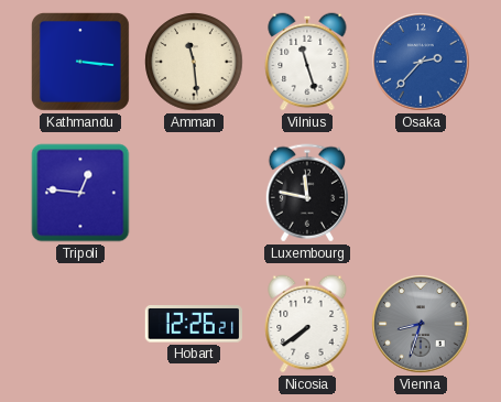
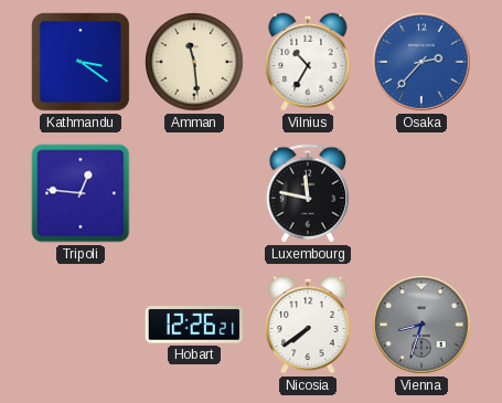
Kathmandu: 3:16 -> 3:21 (81, 62)
Vilnius: 11:27 -> 10:35 (308, 62)
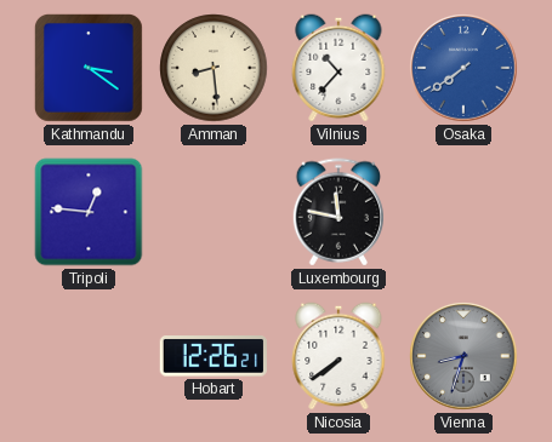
Amman: 11:29 -> 8:29 (214, 68)
Vilnius: 10:35 -> 10:37 (338, 68)
Osaka: 2:37 -> 7:39 (463, 68)
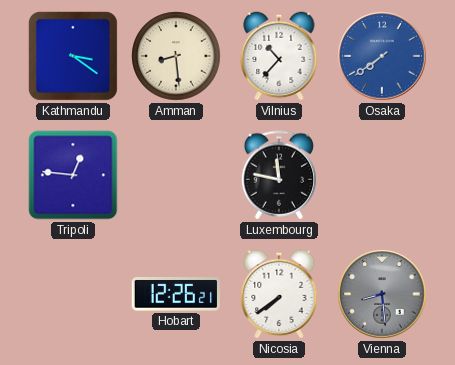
Vienna: 8:33 -> 8:29 (382, 294)
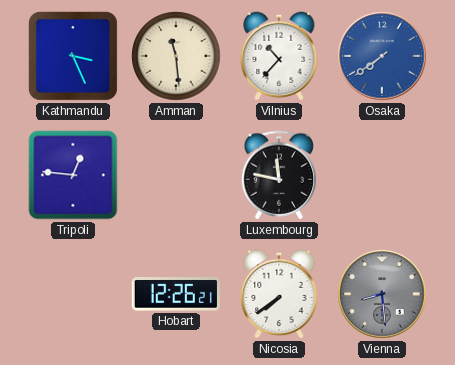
Kathmandu: 3:21 -> 3:26 (73, 56)
Amman: 8:29 -> 11:29 (176, 56)
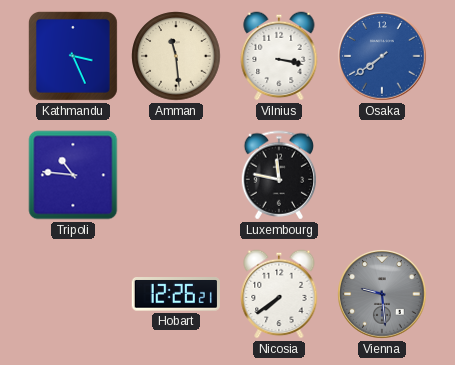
Vilnius: 10:37 -> 3:17 (279, 56)
Tripoli: 12:46 -> 10:46 (73, 175)
Vienna: 8:29 -> 9:29 (382, 294)
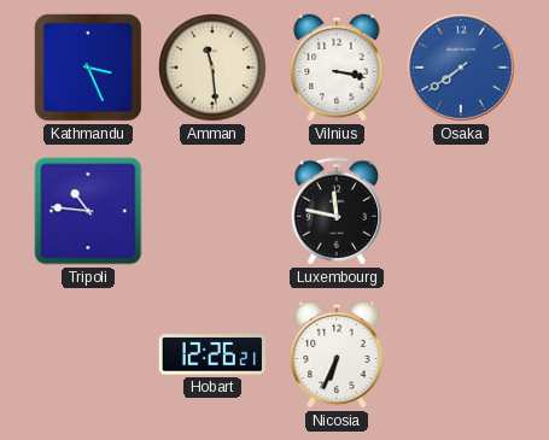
Nicosia: 7:39 -> 6:34 (337, 354)
Vienna: 9:29 -> none (382, 294)
